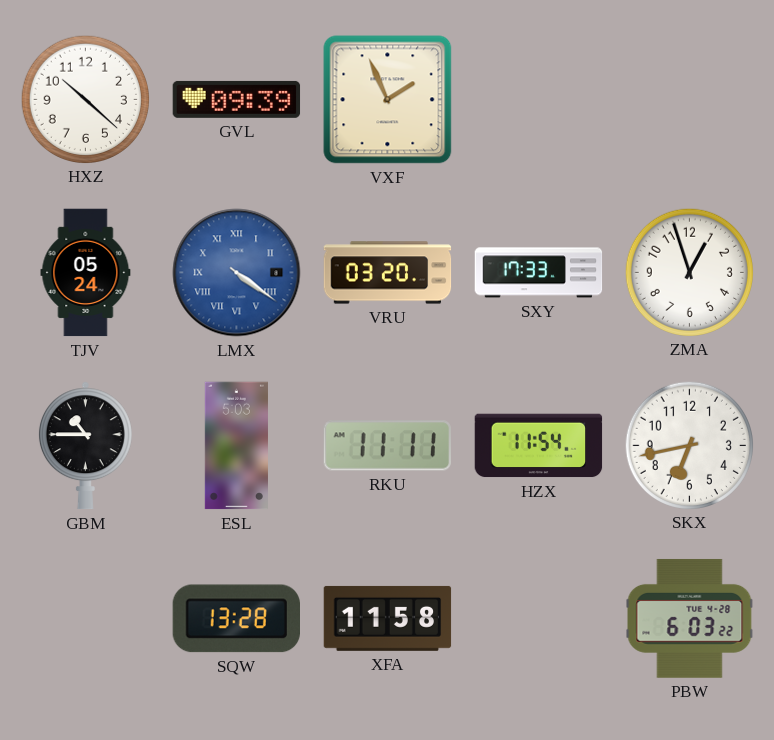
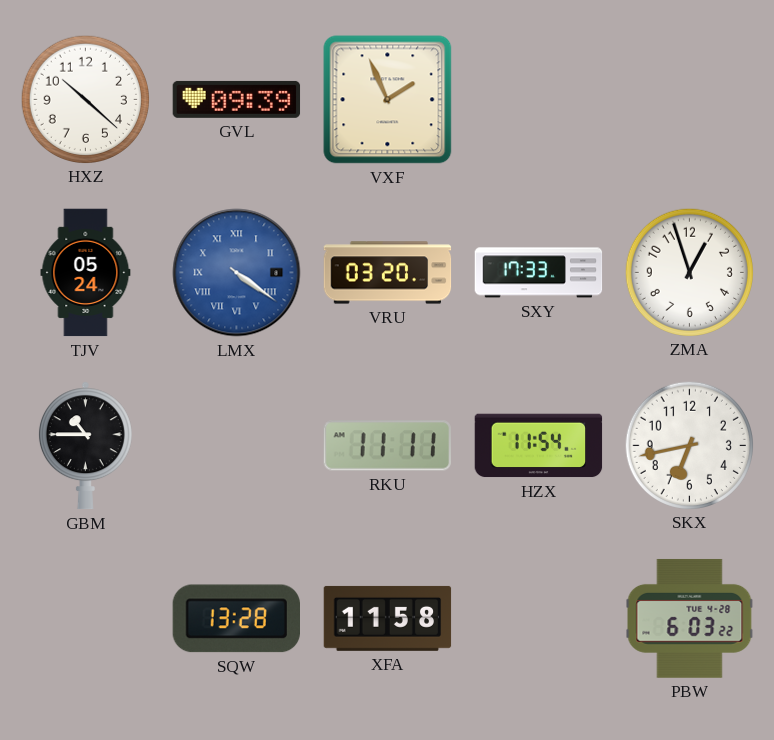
ESL: 5:03 -> none (236, 446)
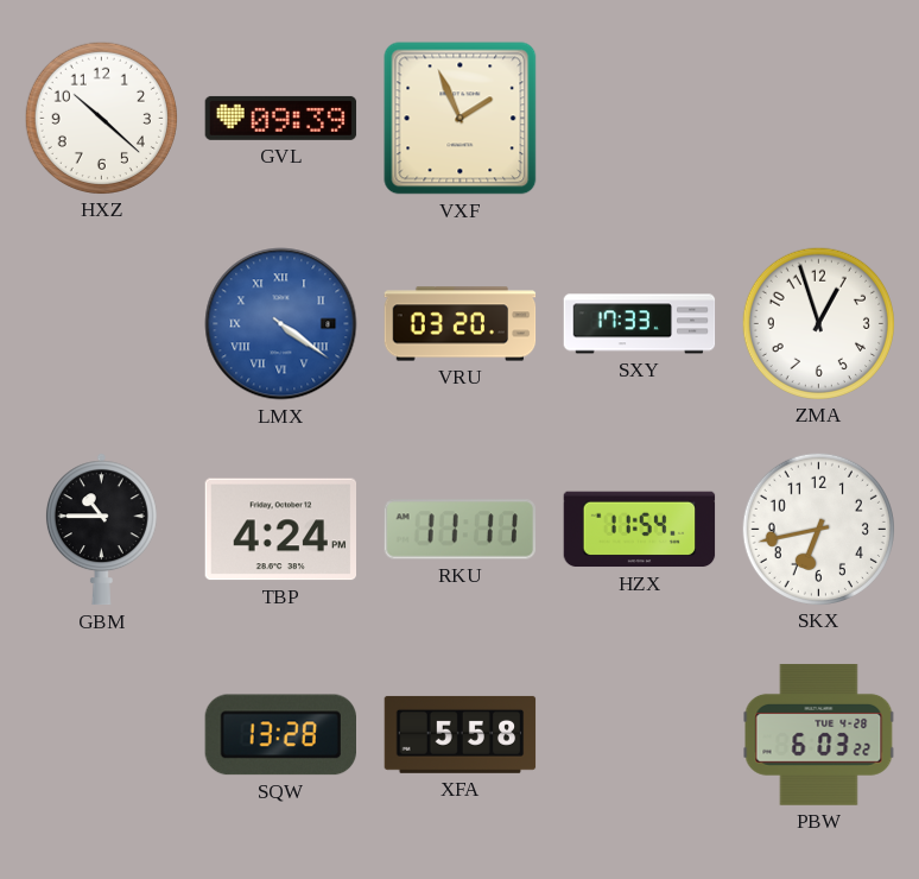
TJV: 05:24 -> none (86, 273)
TBP: none -> 4:24 (281, 530)
XFA: 11:58 -> 5:58 (461, 734)
